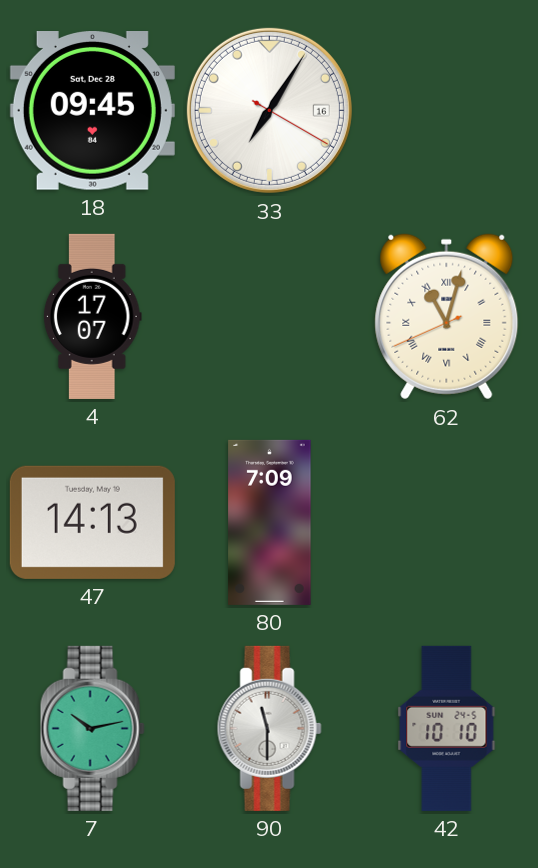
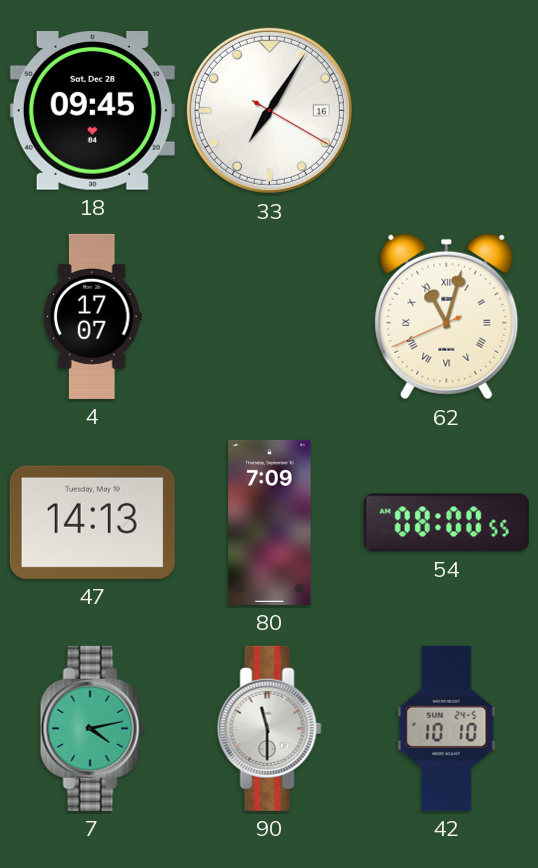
54: none -> 08:00 (446, 523)
7: 10:13 -> 4:13 (92, 728)
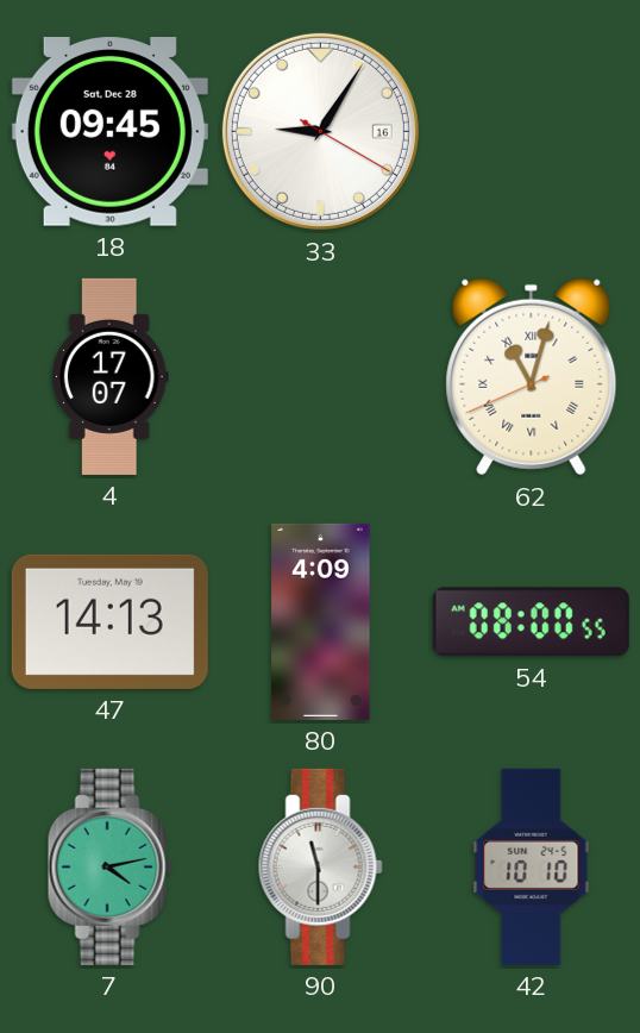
33: 7:05 -> 9:05 (320, 131)
80: 7:09 -> 4:09 (321, 621)
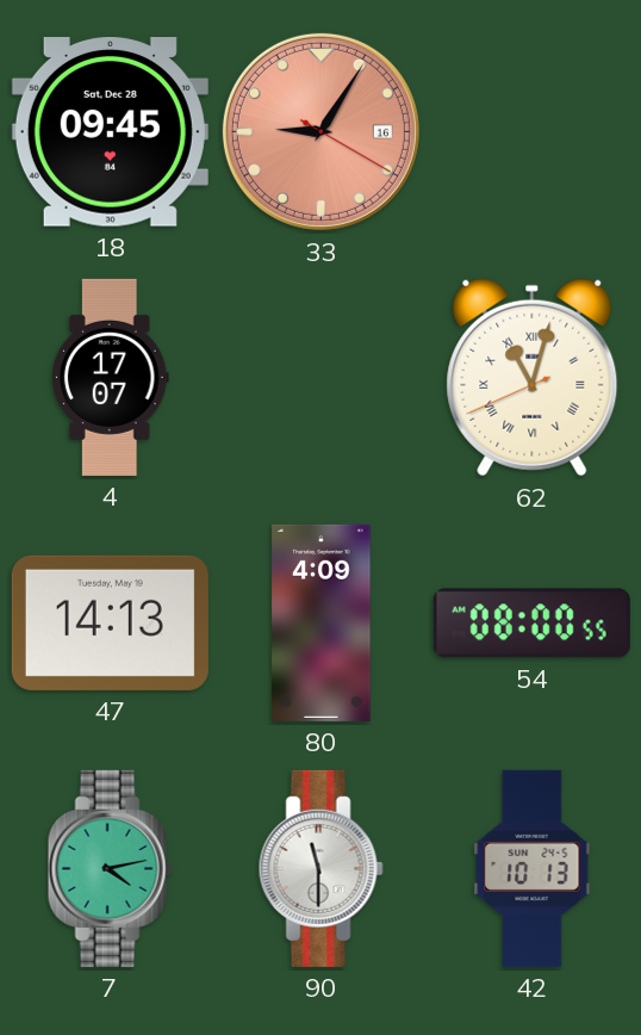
33 dial: white -> salmon (320, 131)
42: 10:10 -> 10:13 (533, 868)
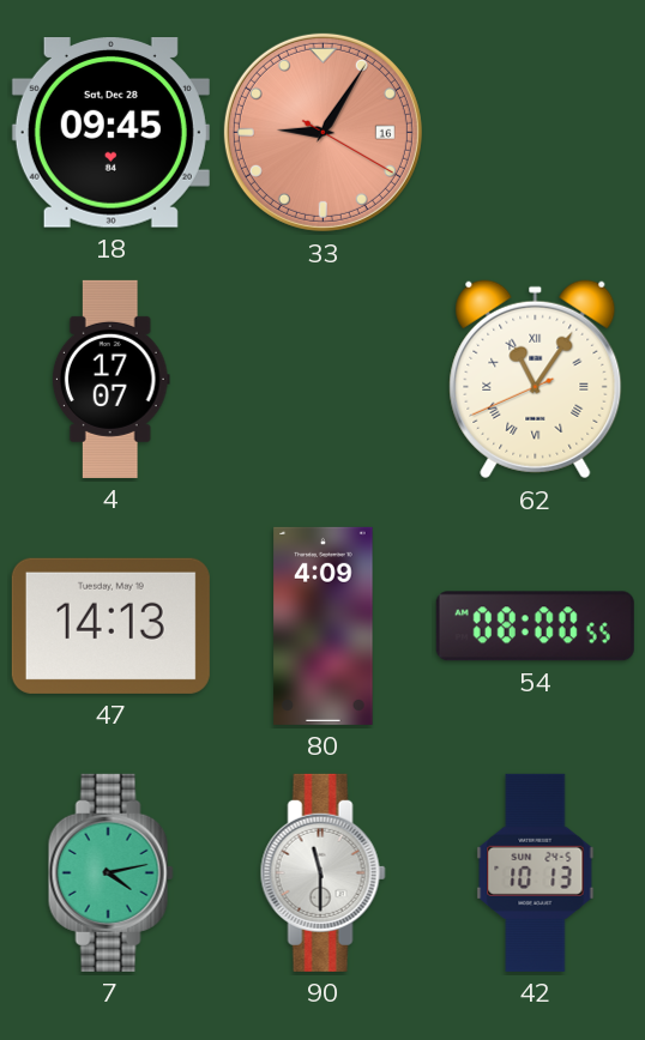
62: 11:02 -> 11:05 (536, 380)
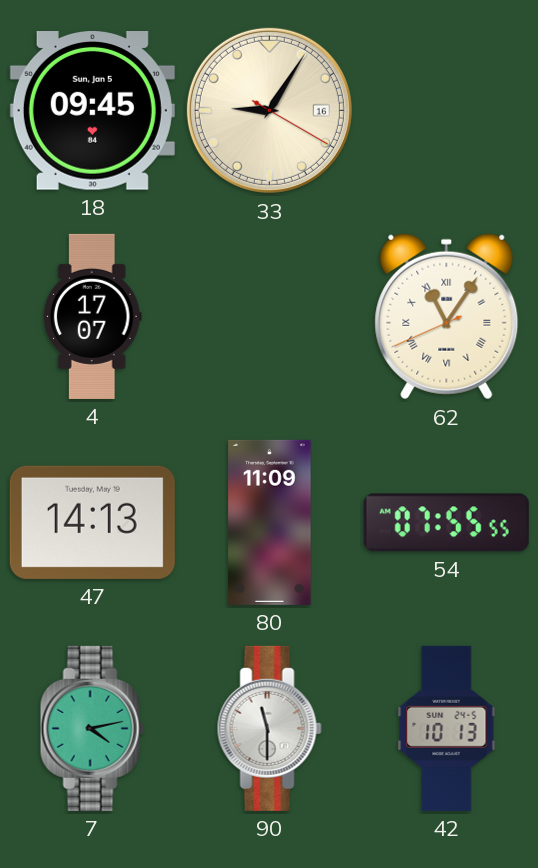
18 date: Sat, Dec 28 -> Sun, Jan 5 (92, 111)
33 dial: salmon -> cream (269, 110)
80: 4:09 -> 11:09 (270, 522)
54: 08:00 -> 07:55 (446, 523)
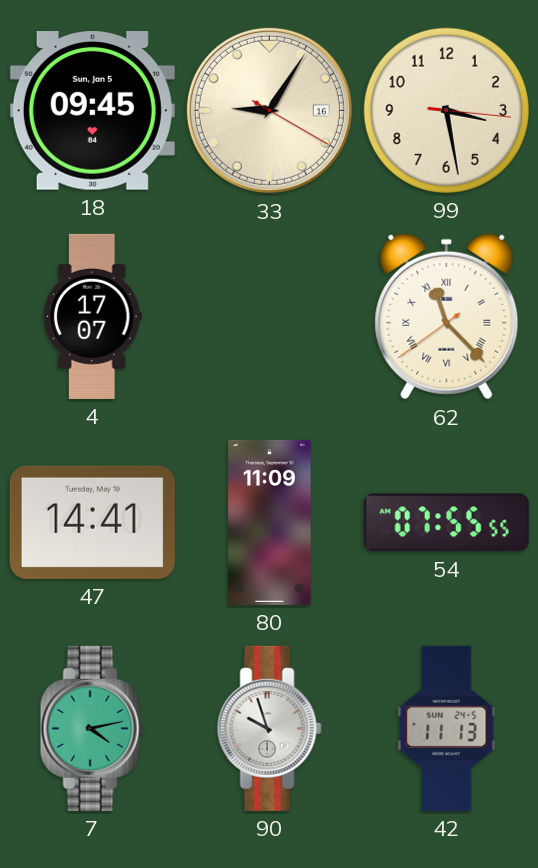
99: none -> 3:28 (446, 110)
62: 11:05 -> 11:22 (447, 317)
47: 14:13 -> 14:41 (92, 522)
90: 11:30 -> 9:57 (269, 728)
42: 10:13 -> 11:13 (447, 728)
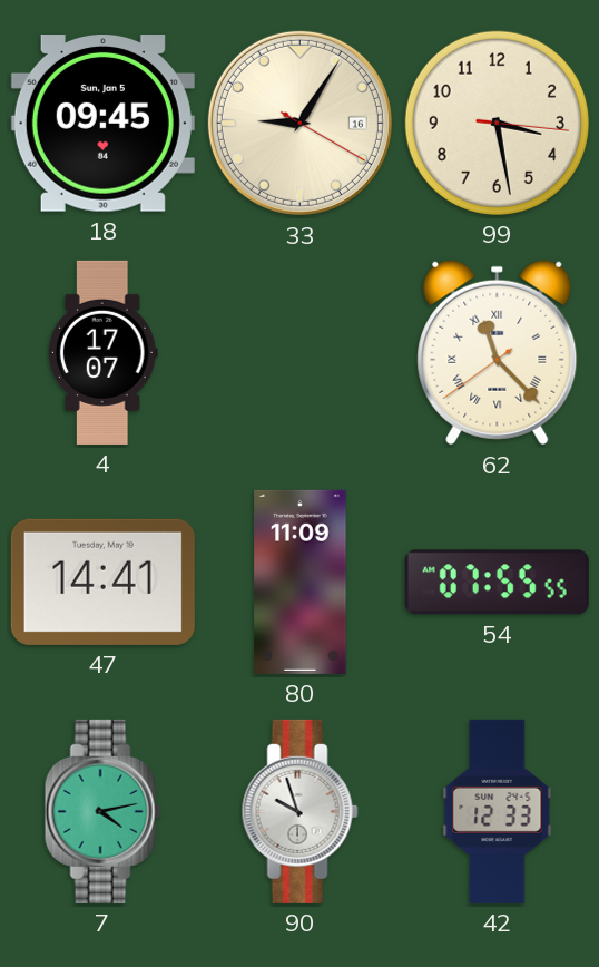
42: 11:13 -> 12:33 (498, 811)
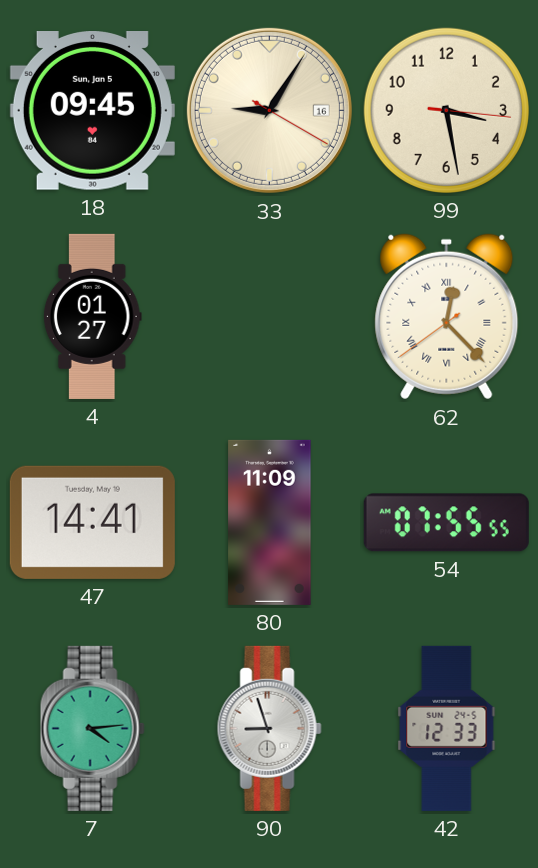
4: 17:07 -> 01:27 (92, 316)
62: 11:22 -> 12:22 (447, 317)
7: 4:13 -> 4:14 (92, 728)
90: 9:57 -> 8:57 (269, 728)
